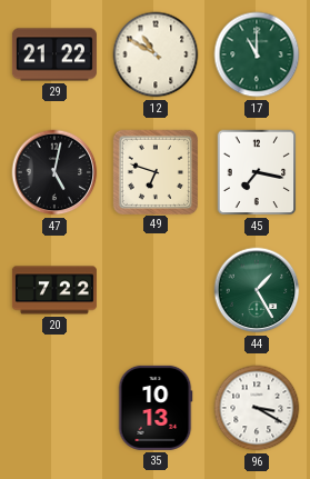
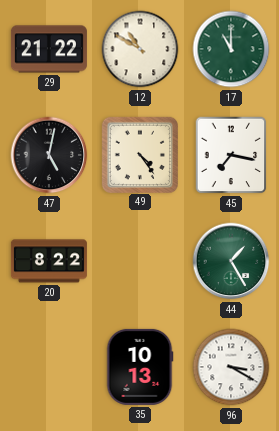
49: 6:48 -> 4:24 (139, 154)
20: 7:22 -> 8:22 (49, 261)
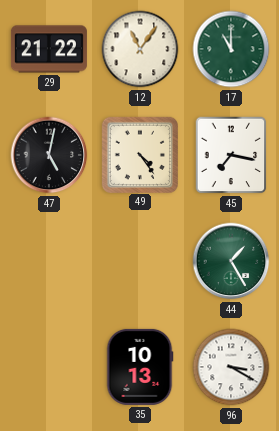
12: 10:50 -> 11:06 (140, 49)
20: 8:22 -> none (49, 261)
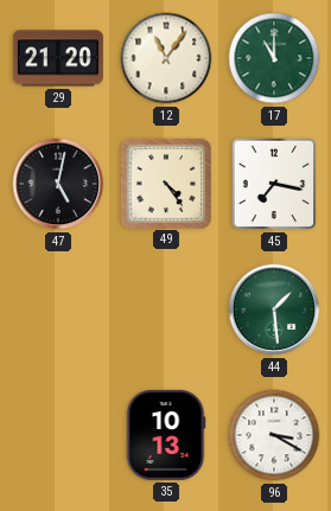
29: 21:22 -> 21:20 (58, 58)
44: 1:25 -> 1:29 (274, 309)
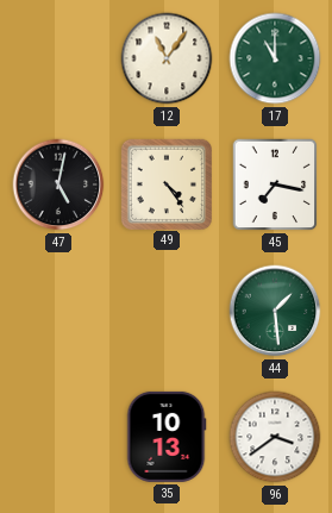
29: 21:20 -> none (58, 58)
96: 3:20 -> 3:39 (275, 437)
